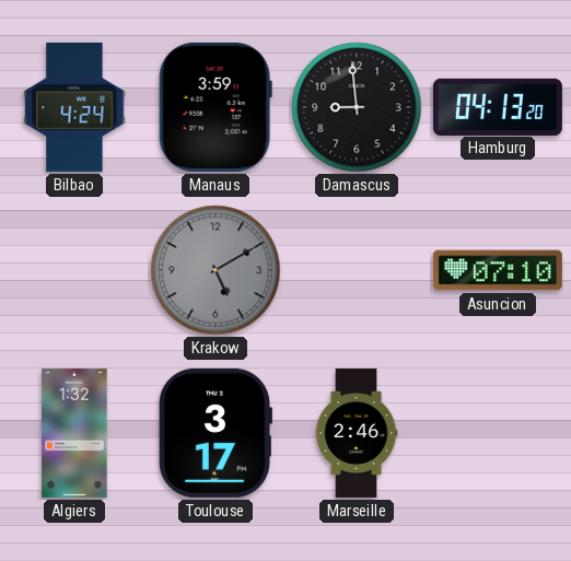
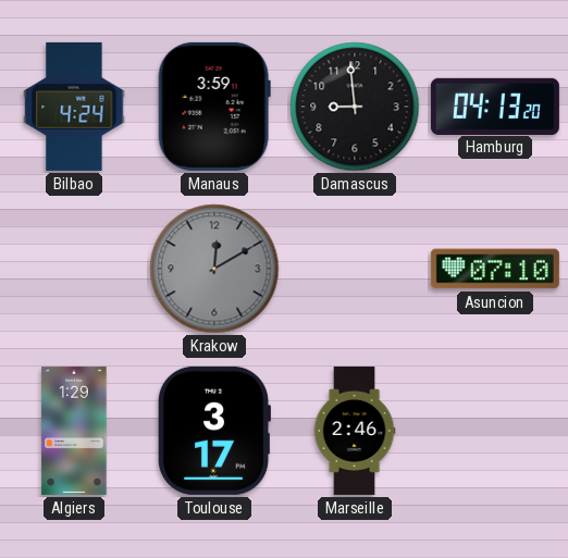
Krakow: 5:10 -> 12:10 (214, 269)
Algiers: 1:32 -> 1:29 (74, 431)
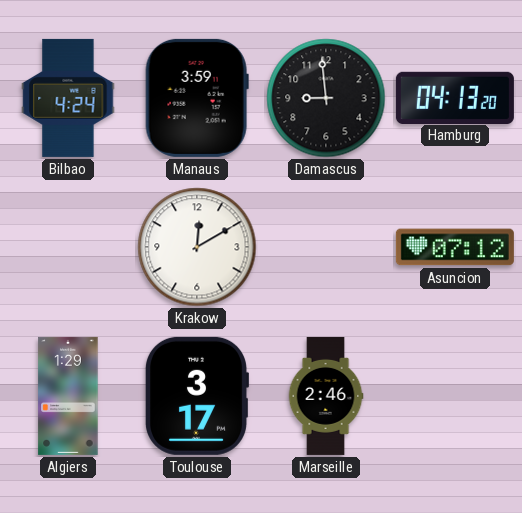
Krakow dial: grey -> white (197, 247)
Asuncion: 07:10 -> 07:12 (455, 247)
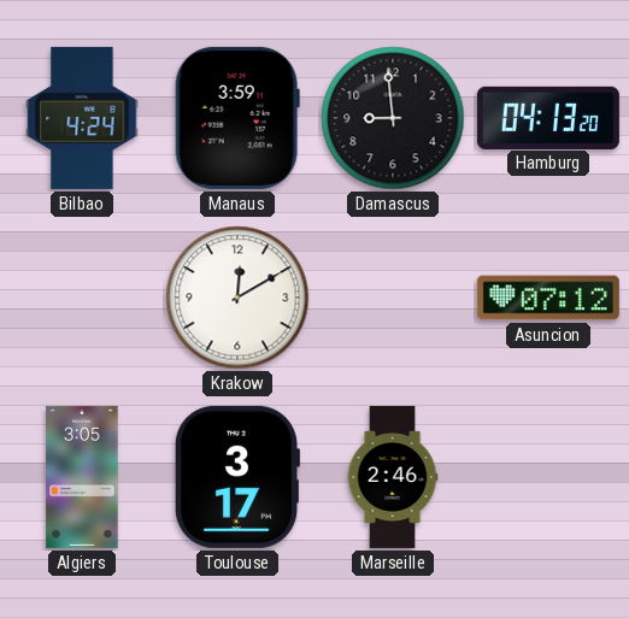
Algiers: 1:29 -> 3:05 (82, 477)
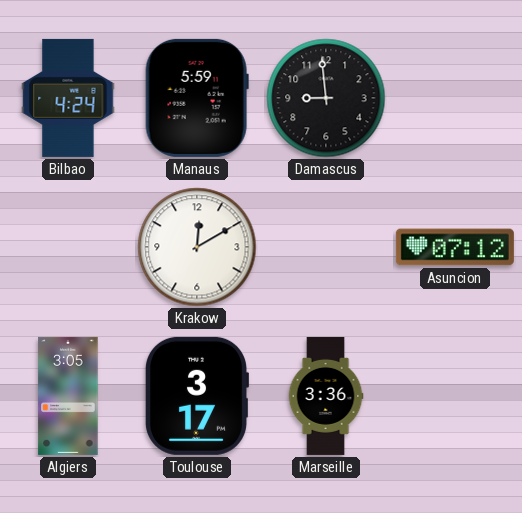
Manaus: 3:59 -> 5:59 (197, 98)
Hamburg: 04:13 -> none (548, 117)
Marseille: 2:46 -> 3:36 (326, 396)
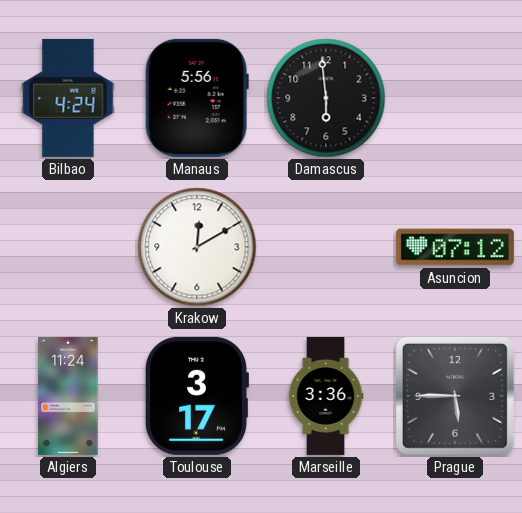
Manaus: 5:59 -> 5:56 (197, 98)
Damascus: 8:59 -> 5:59 (326, 98)
Algiers: 3:05 -> 11:24 (68, 396)
Prague: none -> 5:45 (455, 396)
